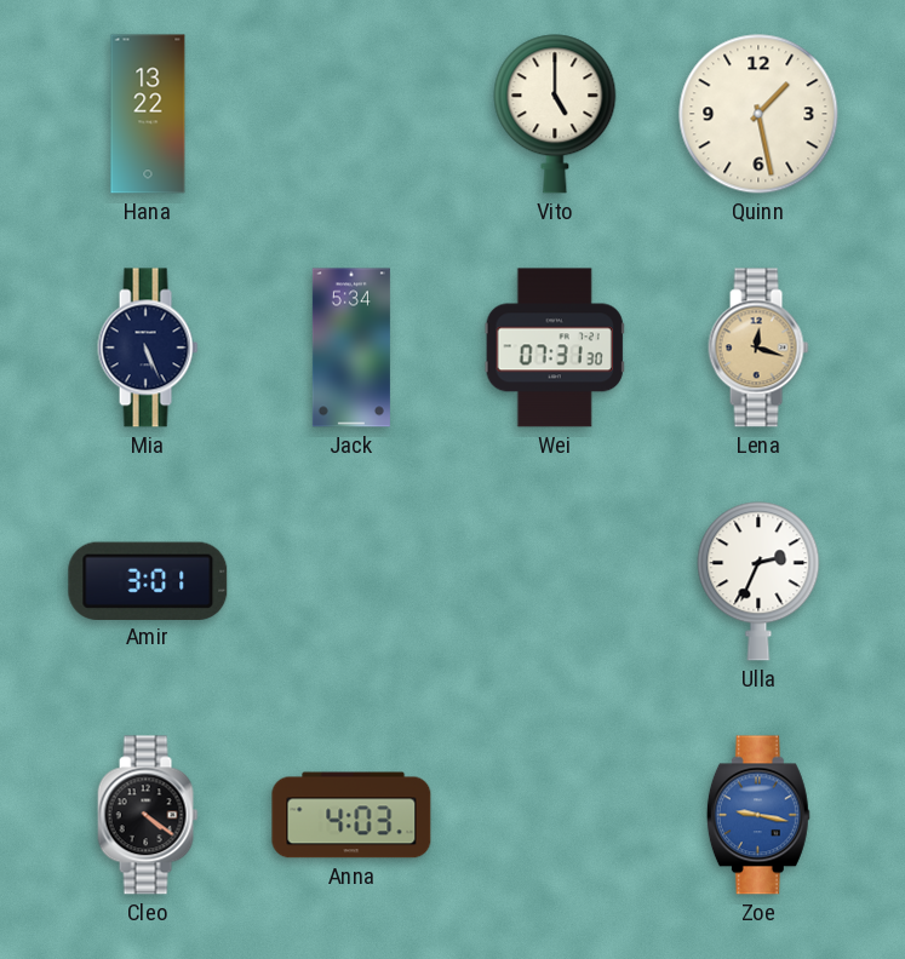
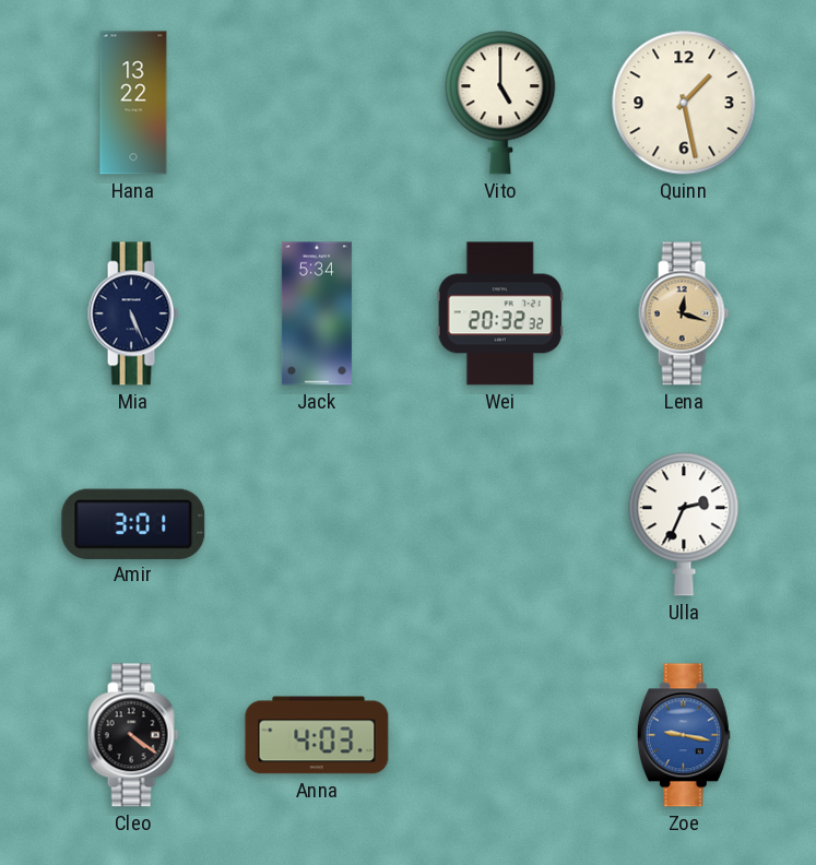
Wei: 07:31 -> 20:32 (500, 313)
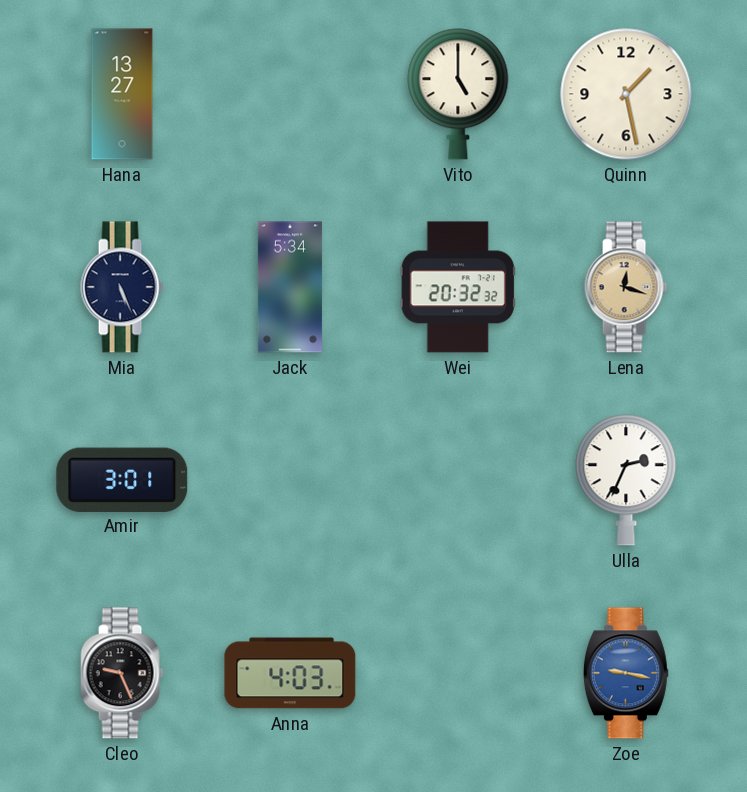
Hana: 13:22 -> 13:27 (122, 94)
Cleo: 4:21 -> 9:26 (122, 673)
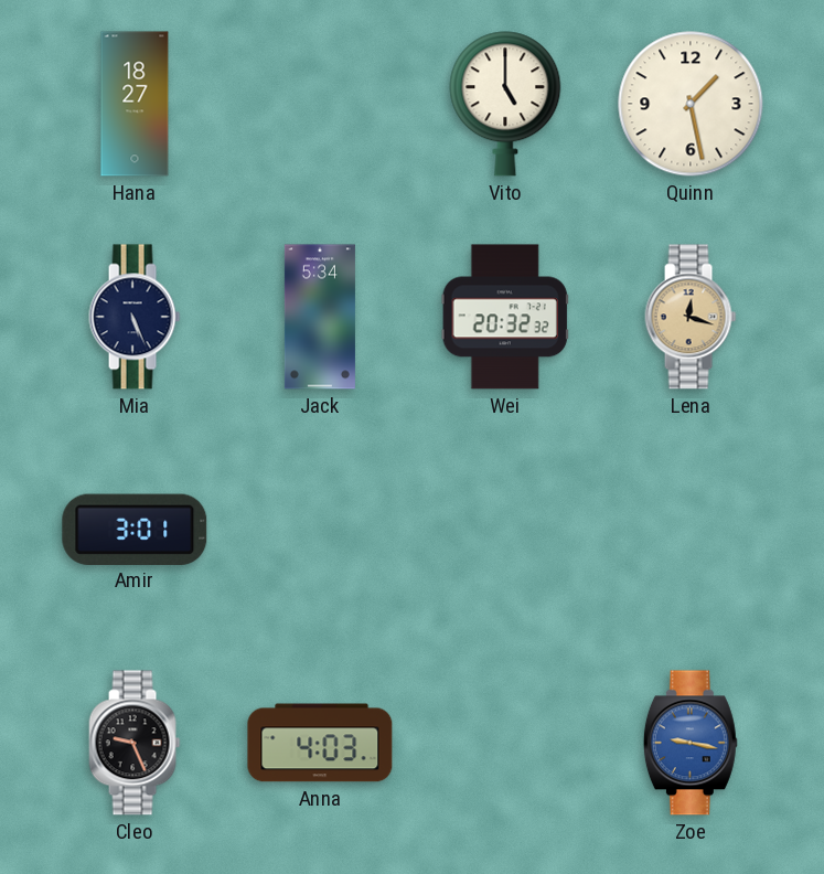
Hana: 13:27 -> 18:27 (135, 104)
Ulla: 2:34 -> none (626, 480)
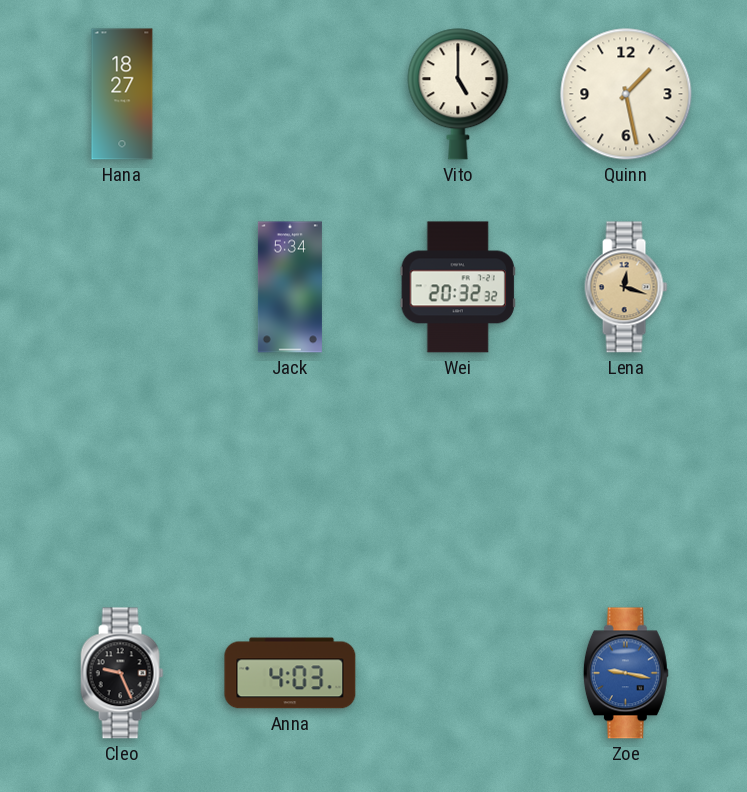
Mia: 5:26 -> none (135, 317)
Amir: 3:01 -> none (135, 529)
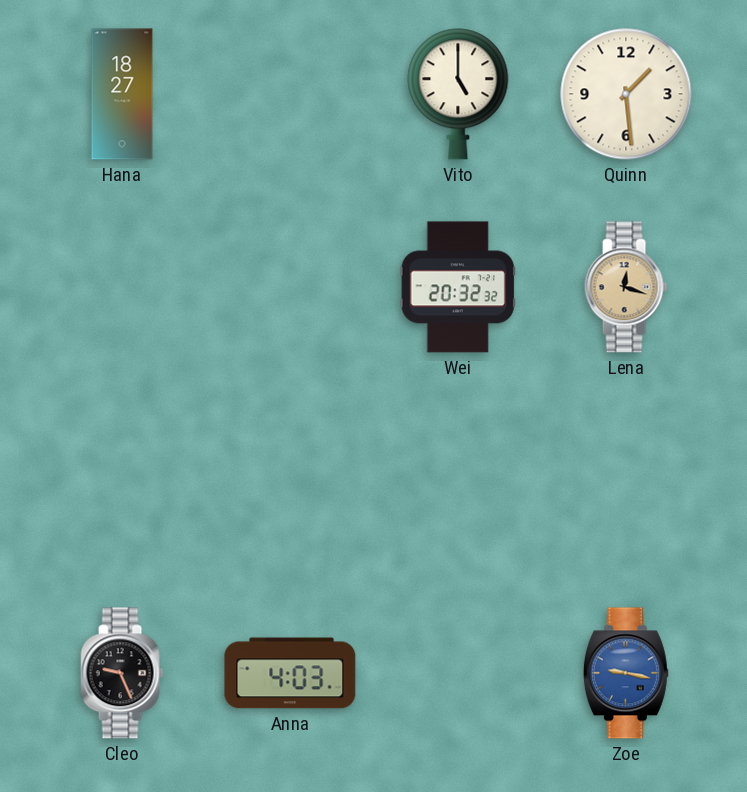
Quinn: 1:28 -> 1:29 (626, 94)
Jack: 5:34 -> none (290, 287)
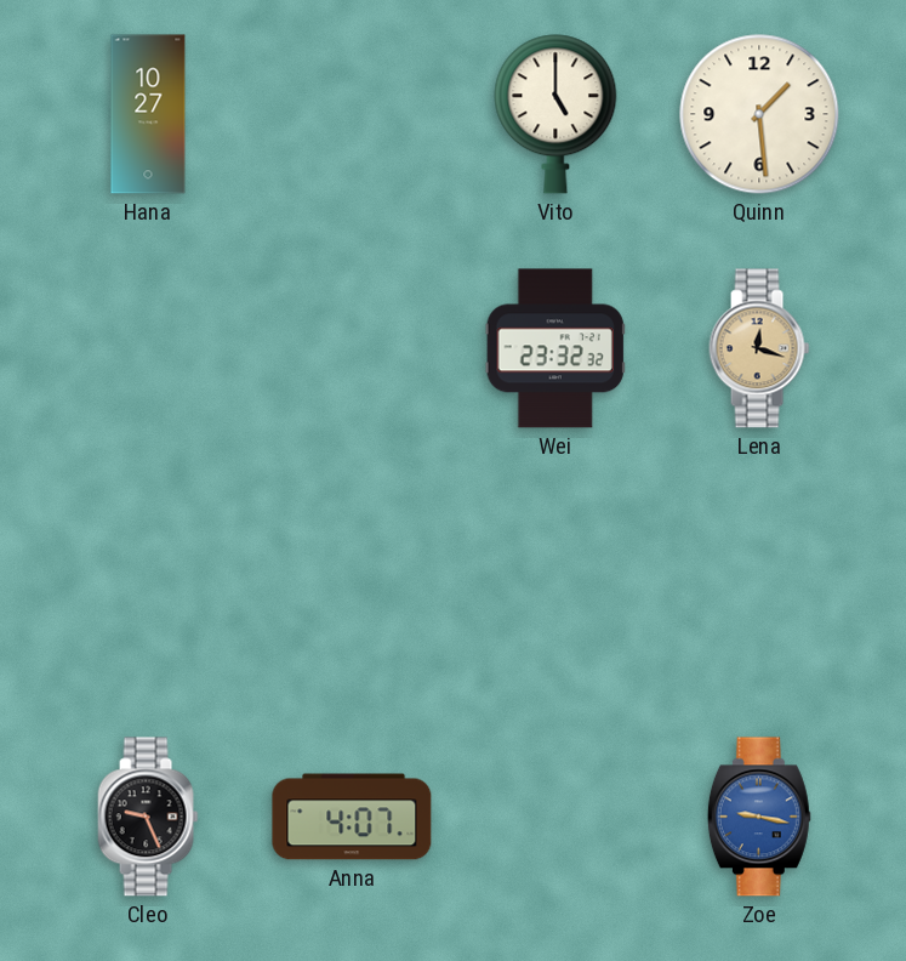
Hana: 18:27 -> 10:27 (148, 114)
Wei: 20:32 -> 23:32 (555, 348)
Anna: 4:03 -> 4:07 (352, 817)
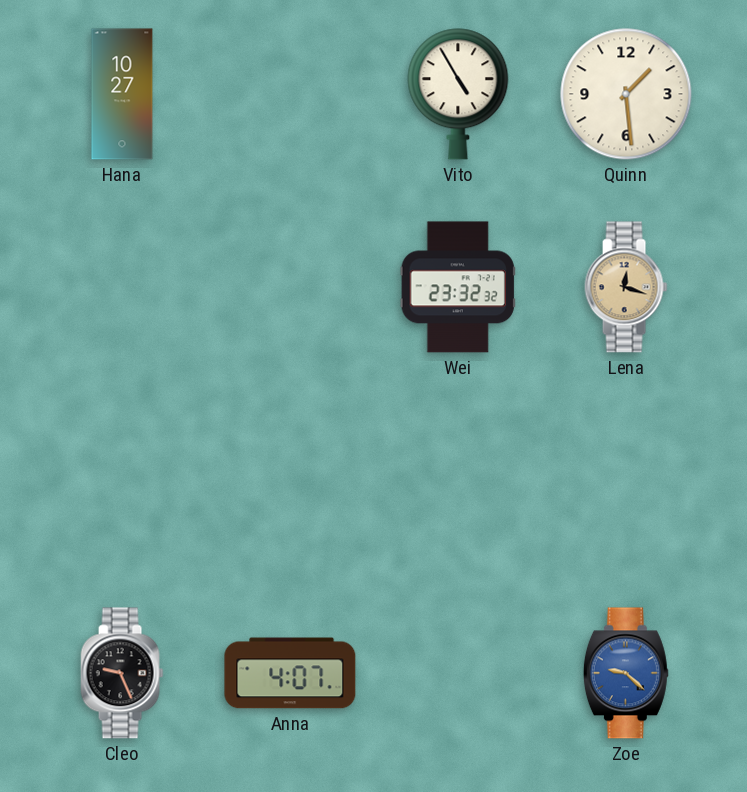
Vito: 5:00 -> 4:55 (458, 94)
Zoe: 9:17 -> 9:22 (626, 673)
